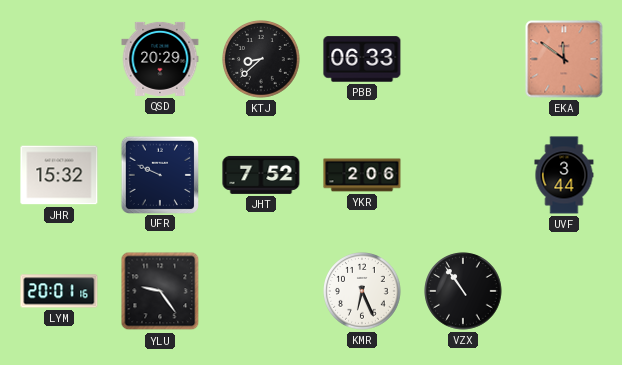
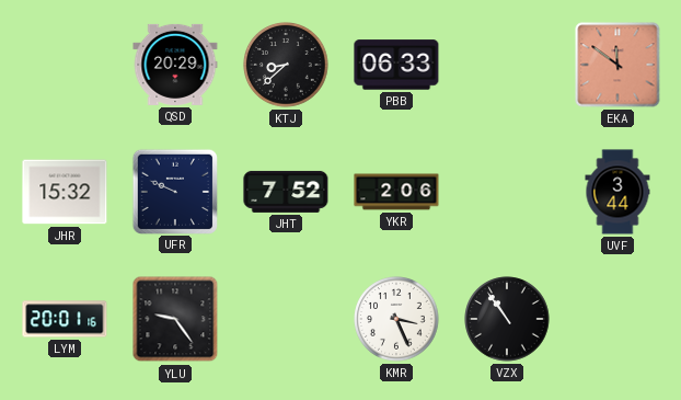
KMR: 6:26 -> 3:26 (396, 319)
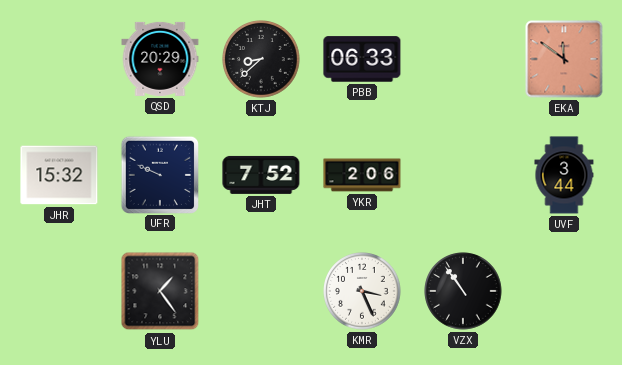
LYM: 20:01 -> none (65, 319)
YLU: 9:24 -> 1:24 (160, 291)
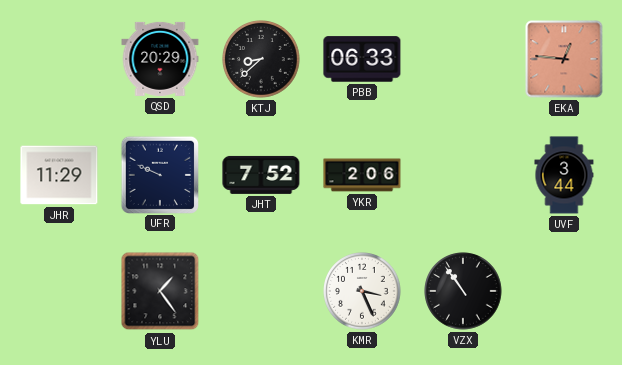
EKA: 11:51 -> 12:46 (564, 59)
JHR: 15:32 -> 11:29 (59, 175)
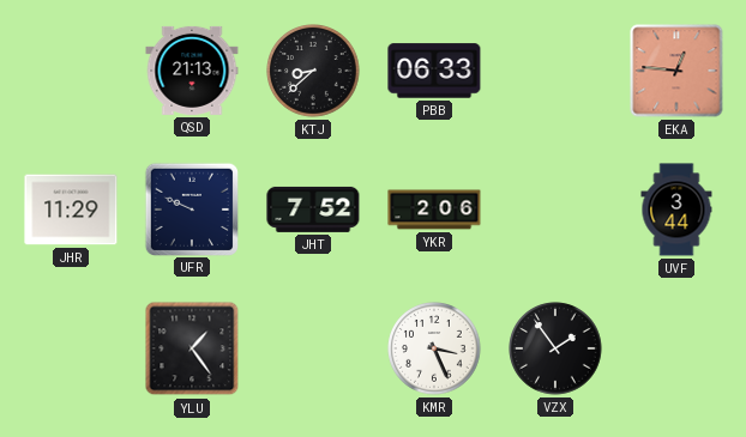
QSD: 20:29 -> 21:13 (192, 71)
VZX: 10:54 -> 1:54 (555, 348)
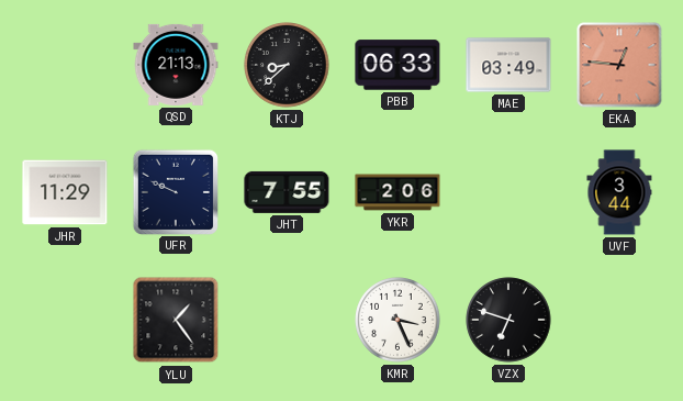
MAE: none -> 03:49 (508, 65)
JHT: 7:52 -> 7:55 (287, 192)
VZX: 1:54 -> 6:48 (508, 320)
